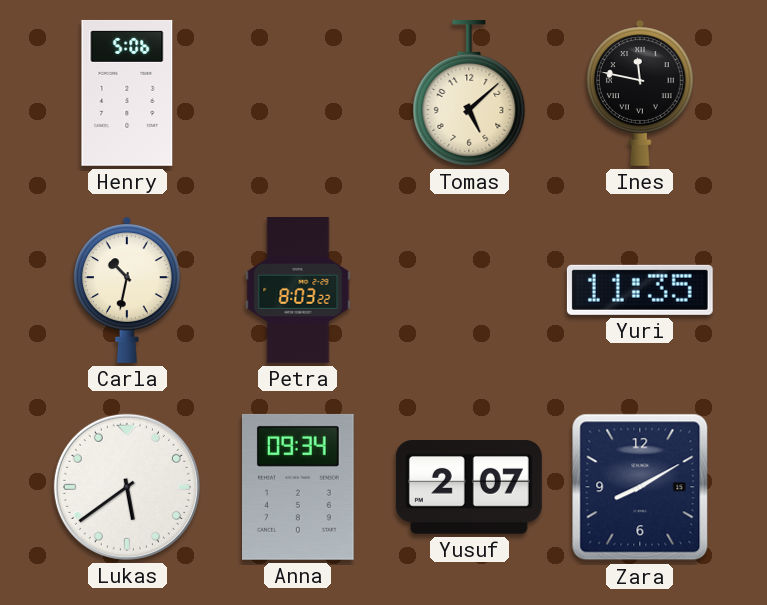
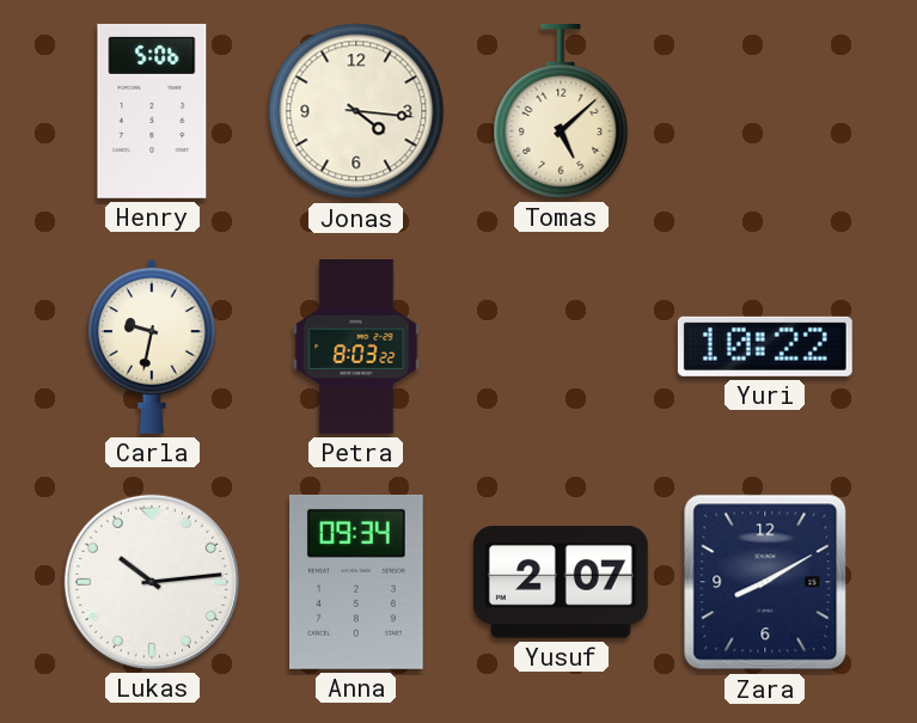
Jonas: none -> 4:16 (356, 111)
Ines: 11:47 -> none (640, 93)
Carla: 10:32 -> 9:32 (152, 347)
Yuri: 11:35 -> 10:22 (765, 347)
Lukas: 5:39 -> 10:14 (152, 582)
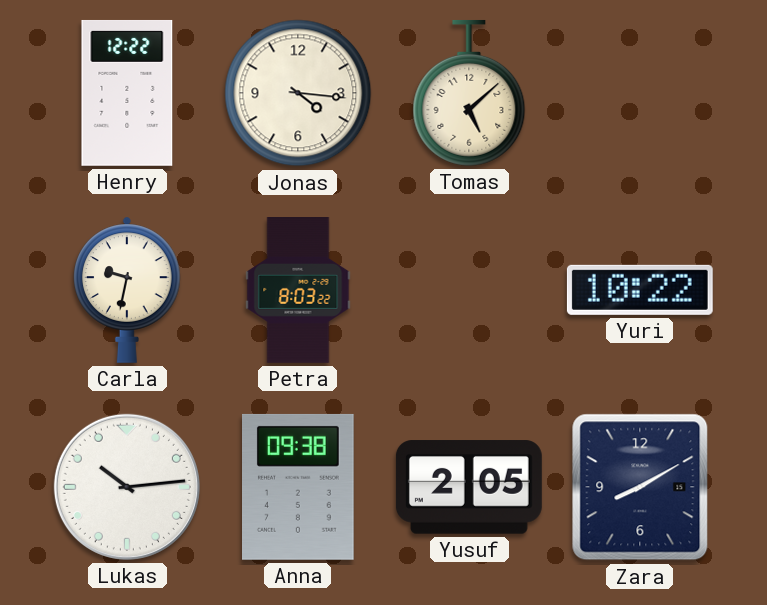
Henry: 5:06 -> 12:22 (127, 93)
Anna: 09:34 -> 09:38 (299, 487)
Yusuf: 2:07 -> 2:05 (469, 487)
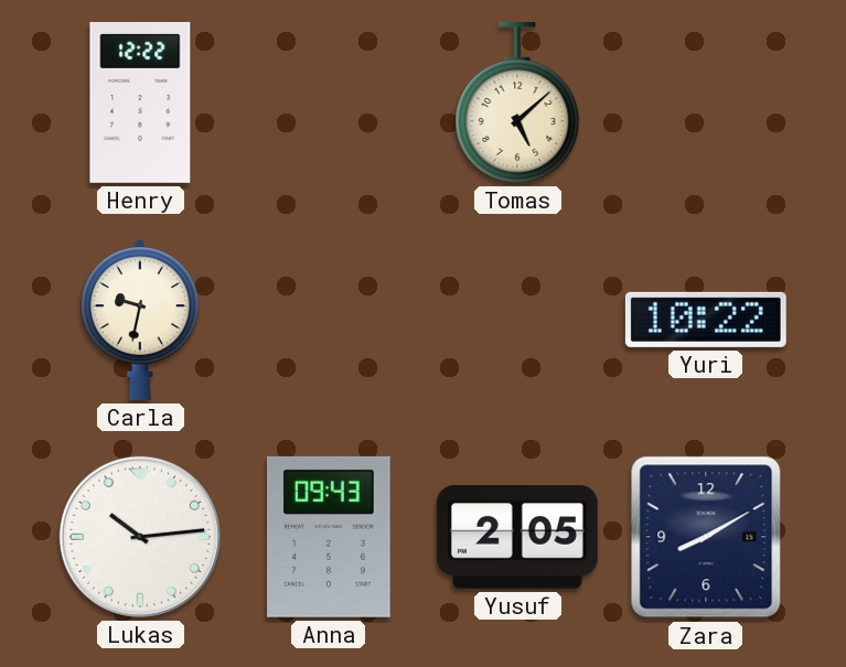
Jonas: 4:16 -> none (298, 93)
Petra: 8:03 -> none (298, 291)
Anna: 09:38 -> 09:43 (330, 537)
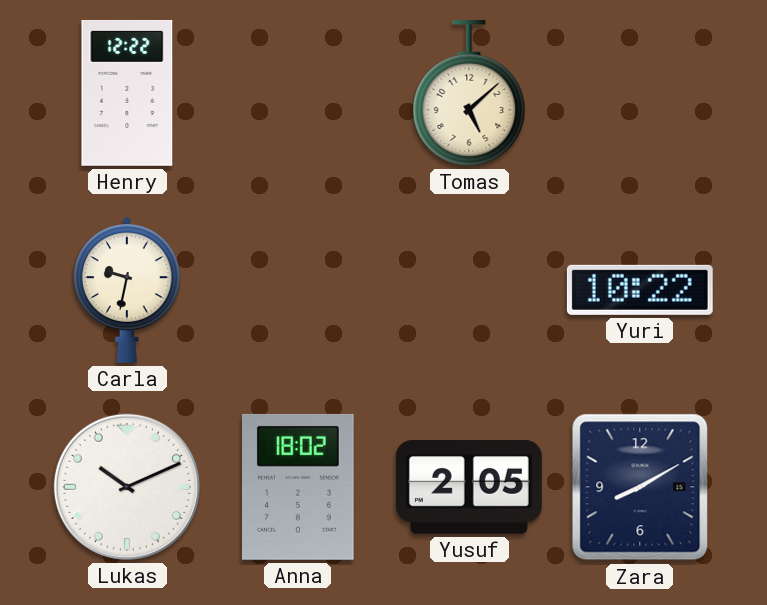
Lukas: 10:14 -> 10:11 (127, 487)
Anna: 09:43 -> 18:02 (299, 487)
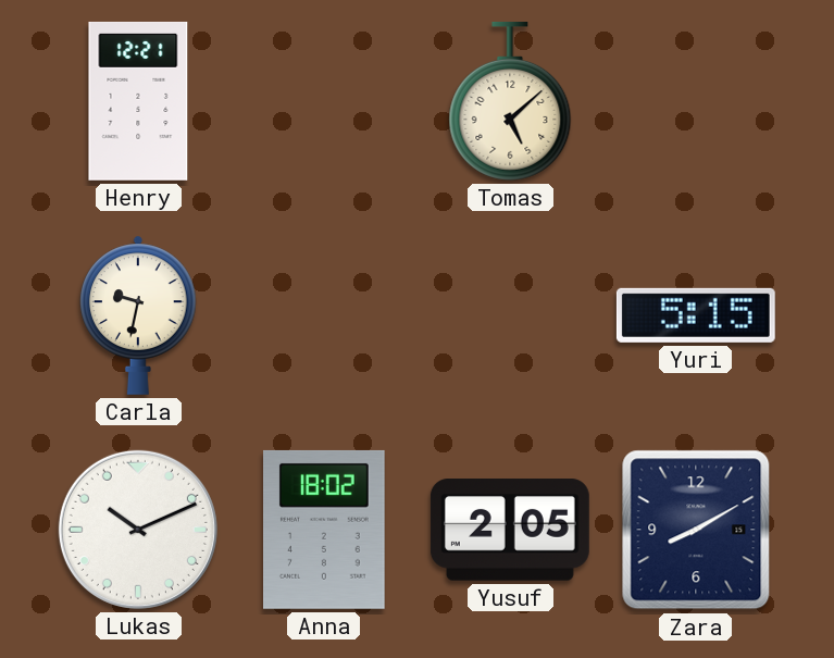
Henry: 12:22 -> 12:21 (138, 101)
Yuri: 10:22 -> 5:15 (696, 315)
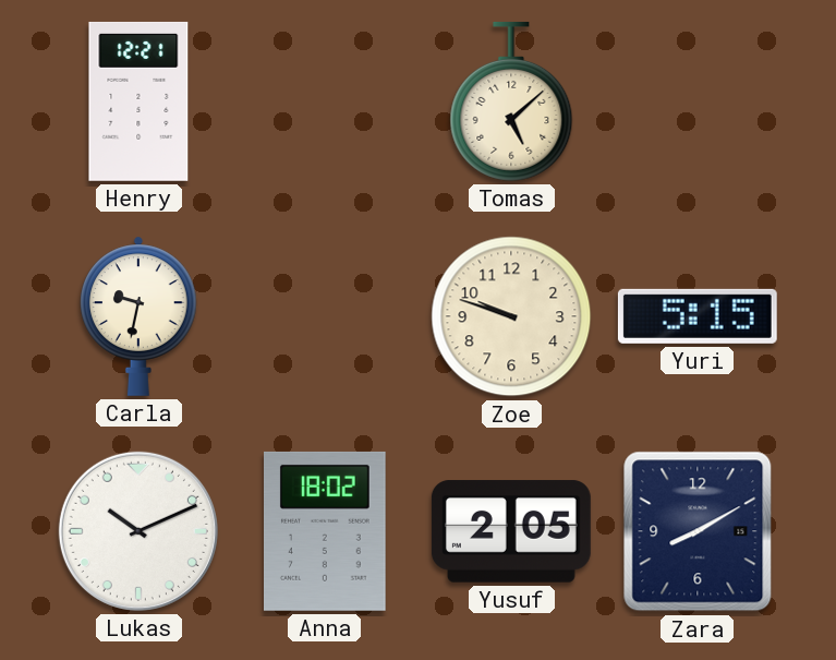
Zoe: none -> 9:48 (511, 316)
